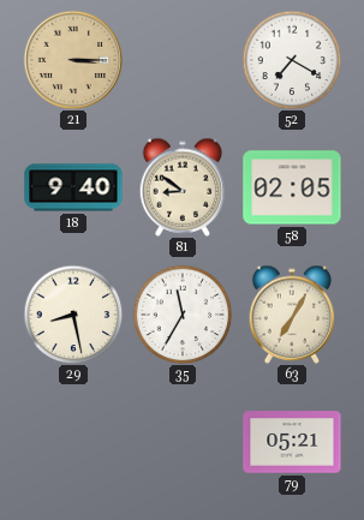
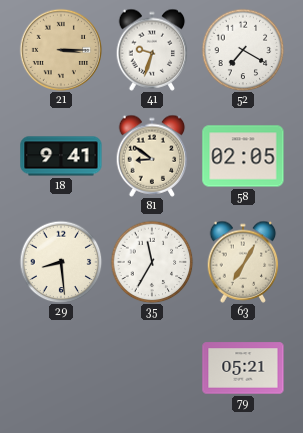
41: none -> 9:33 (152, 50)
18: 9:40 -> 9:41 (61, 156)
29: 8:28 -> 8:29 (61, 262)
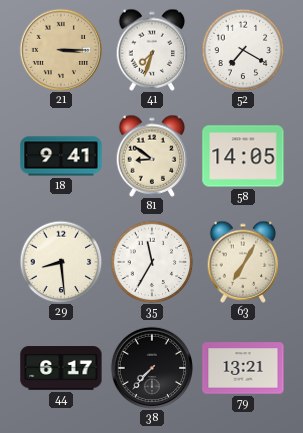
41: 9:33 -> 7:33 (152, 50)
58: 02:05 -> 14:05 (243, 156)
44: none -> 6:17 (61, 368)
38: none -> 7:37 (152, 368)
79: 05:21 -> 13:21 (243, 368)
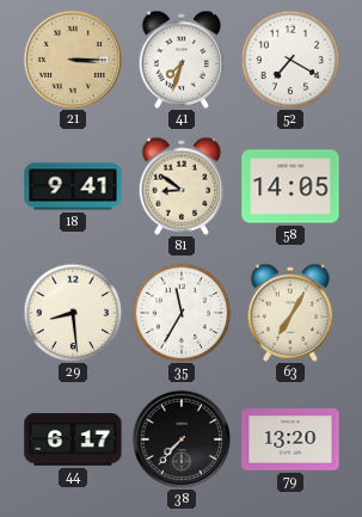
79: 13:21 -> 13:20 (290, 439)
